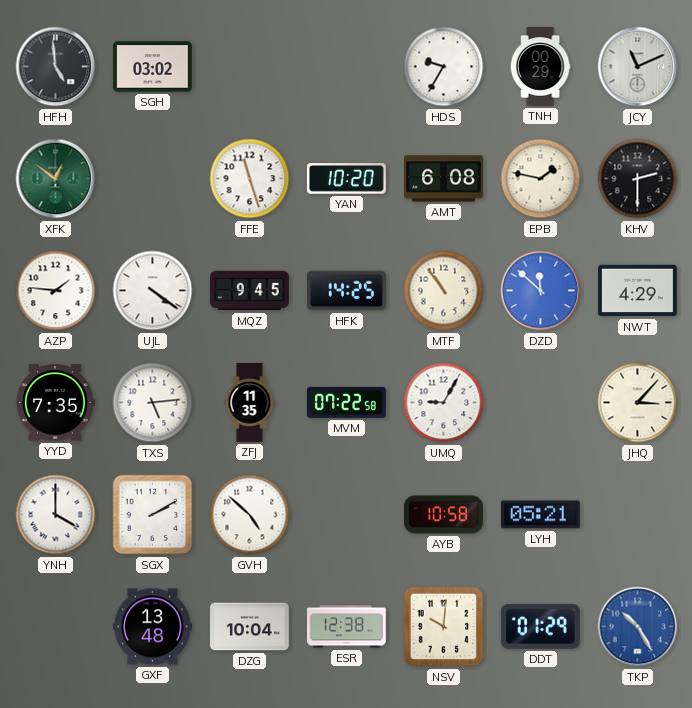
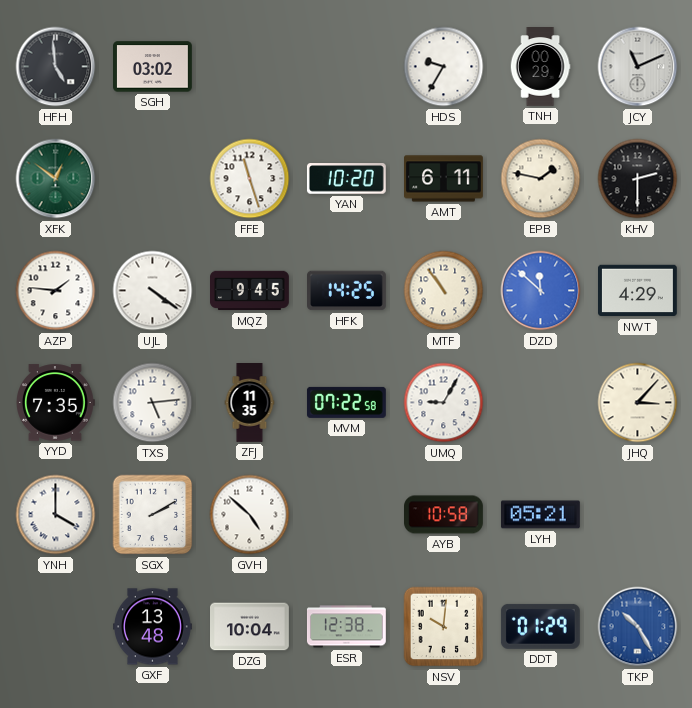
AMT: 6:08 -> 6:11 (444, 179)
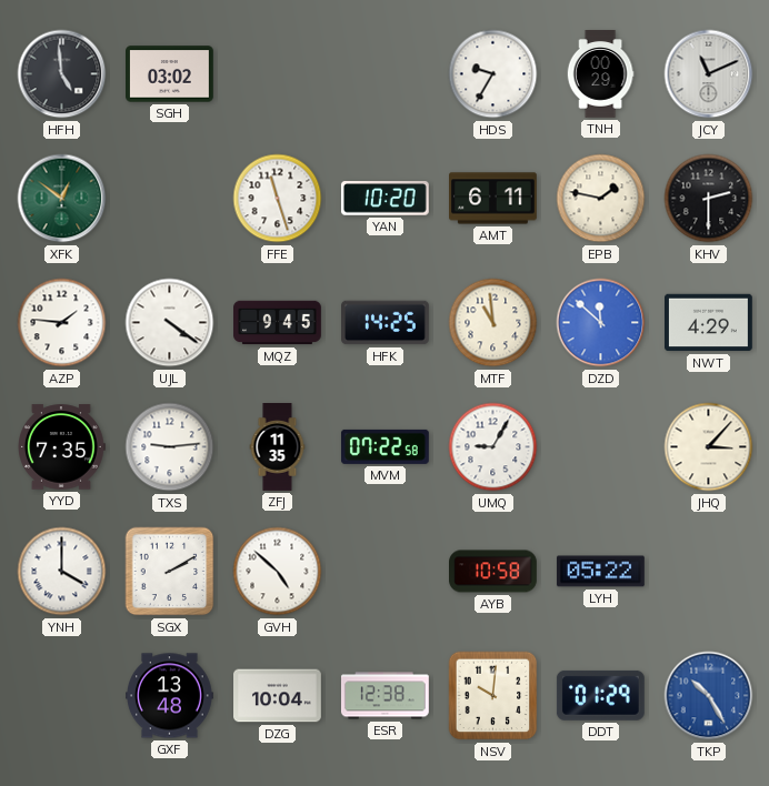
MTF: 10:54 -> 10:59 (493, 323)
TXS: 5:14 -> 9:14 (170, 447)
LYH: 05:21 -> 05:22 (601, 572)
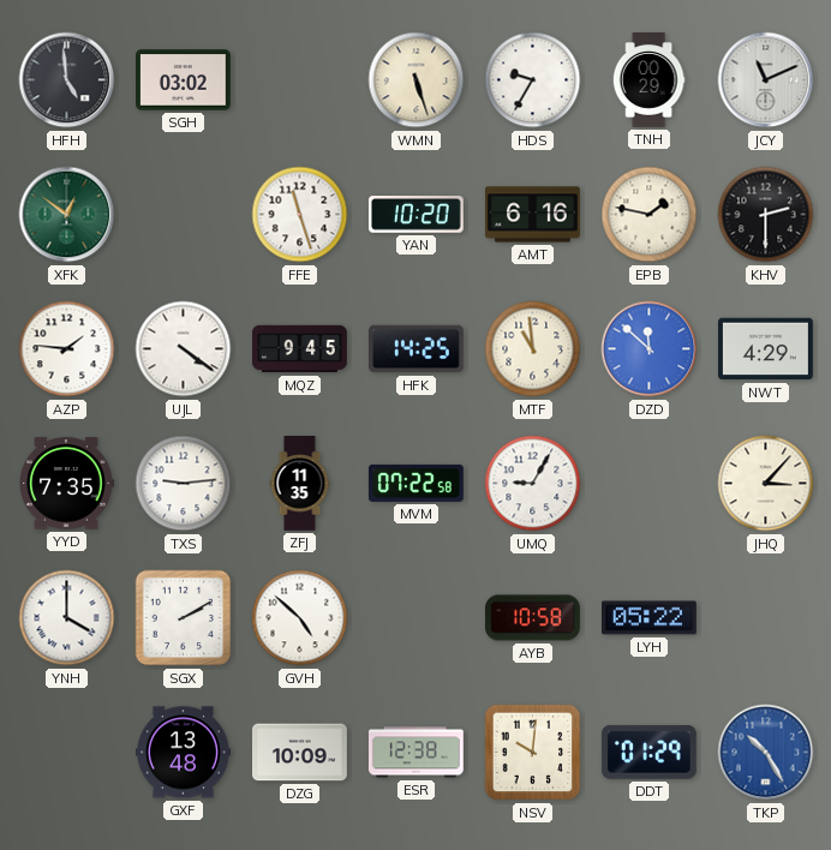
WMN: none -> 5:27 (417, 80)
AMT: 6:11 -> 6:16 (533, 215)
DZG: 10:04 -> 10:09 (300, 753)
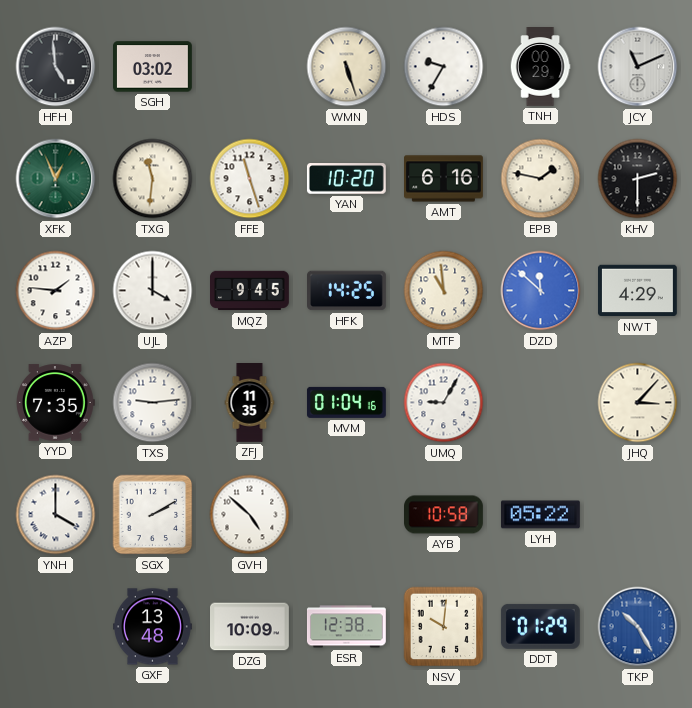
XFK: 12:51 -> 12:56 (56, 179)
TXG: none -> 11:31 (153, 179)
UJL: 4:21 -> 4:00 (153, 291)
MVM: 07:22 -> 01:04 (346, 402)
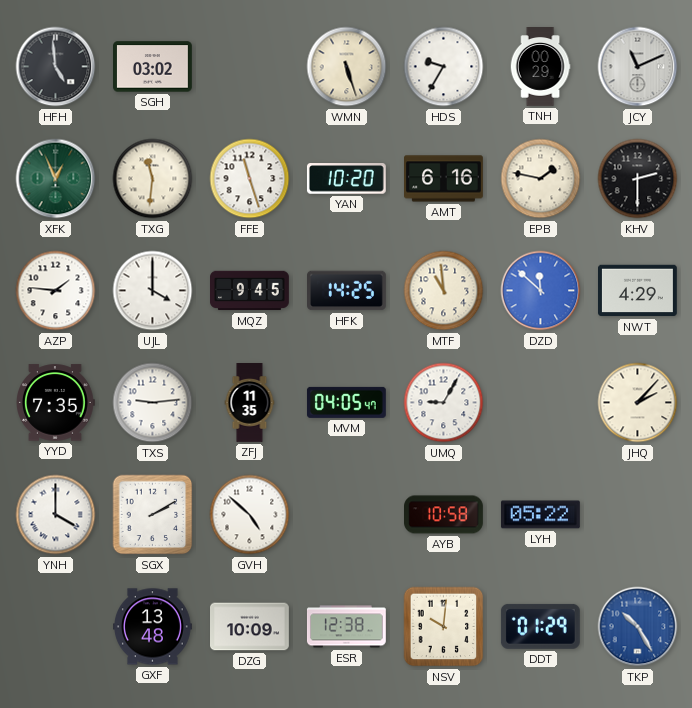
MVM: 01:04 -> 04:05 (346, 402)
JHQ: 3:07 -> 2:07 (638, 403)
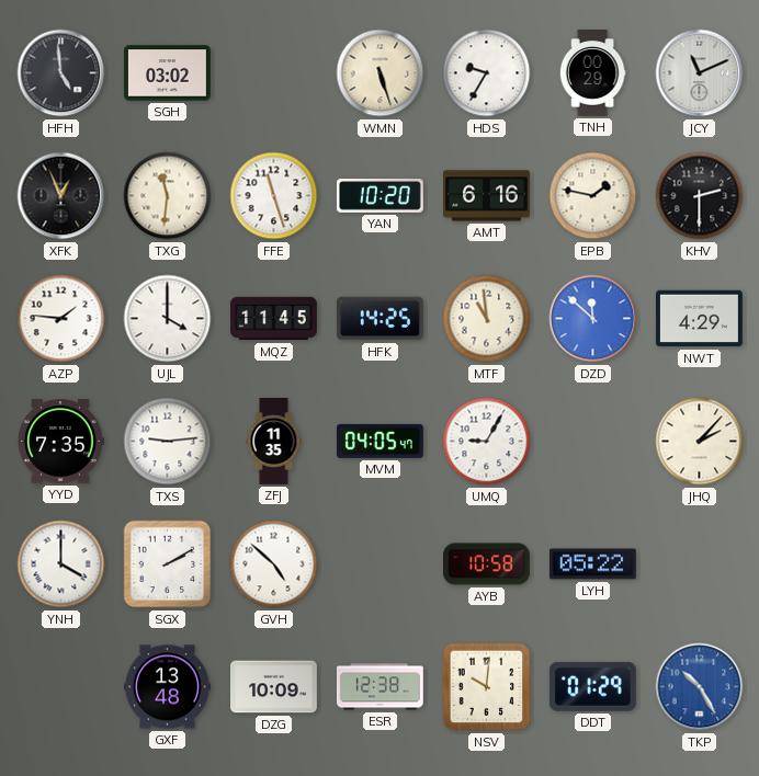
XFK dial: green -> black (61, 196)
MQZ: 9:45 -> 11:45 (274, 319)
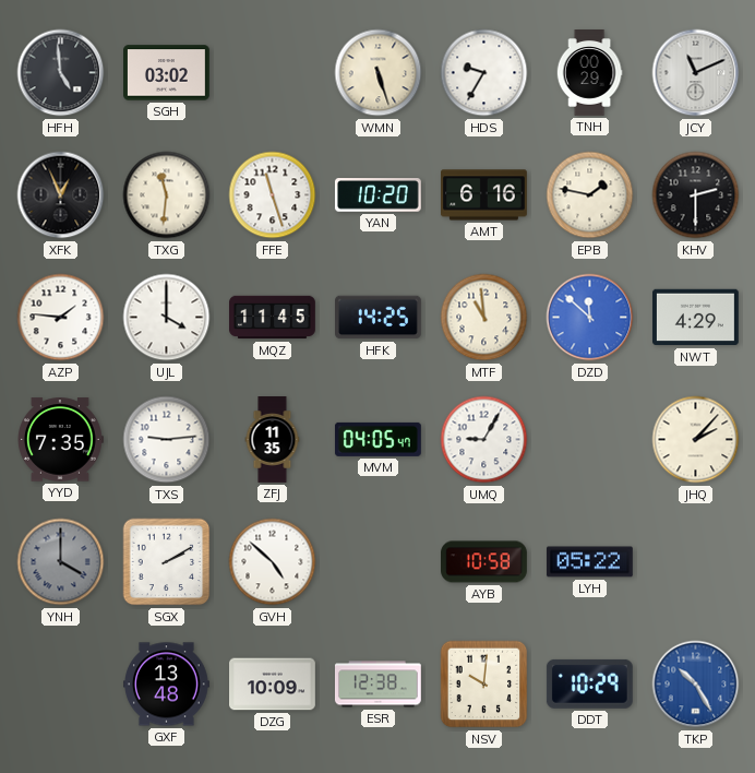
YNH dial: white -> grey (61, 562)
DDT: 01:29 -> 10:29 (589, 683)
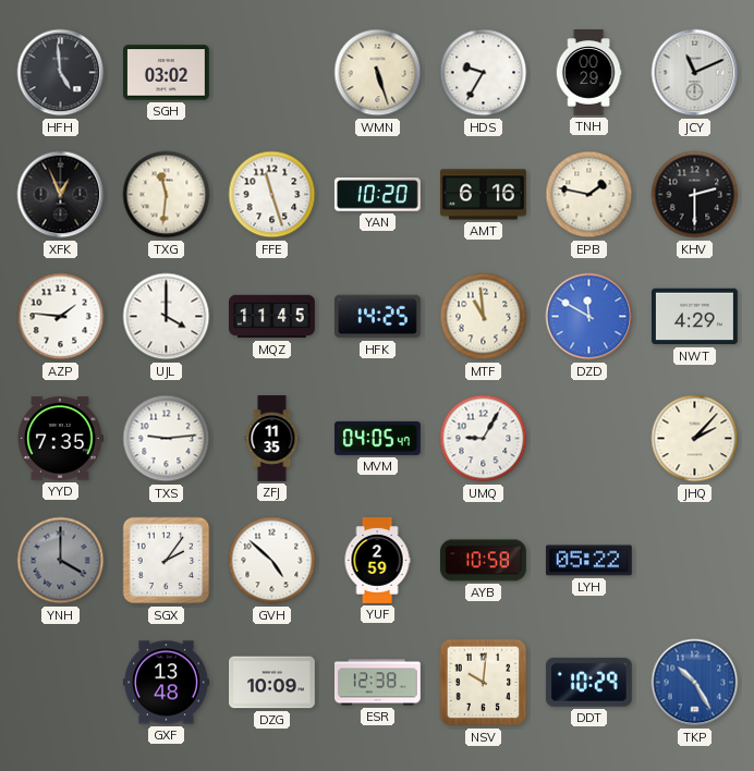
DZD: 11:52 -> 11:50 (589, 317)
SGX: 2:10 -> 2:06 (167, 561)
YUF: none -> 2:59 (377, 561)
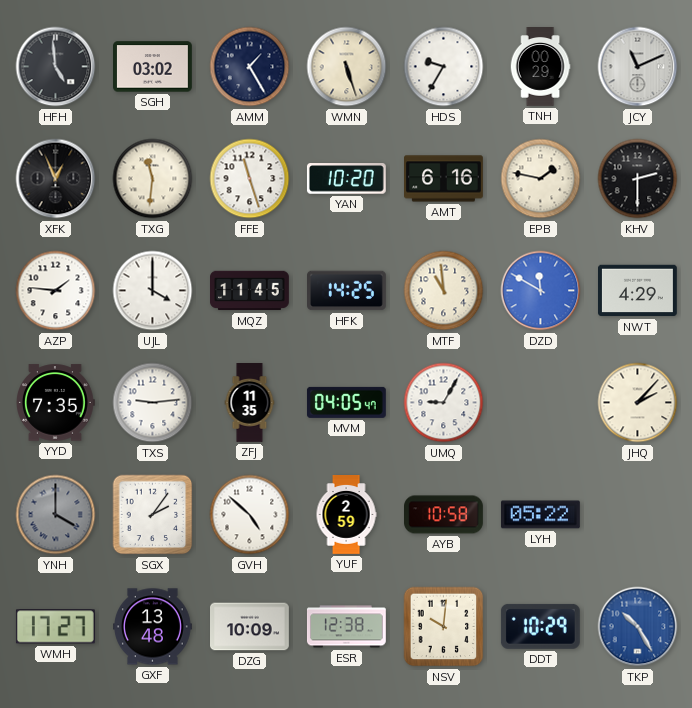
AMM: none -> 1:25 (250, 67)
WMH: none -> 17:27 (55, 627)
